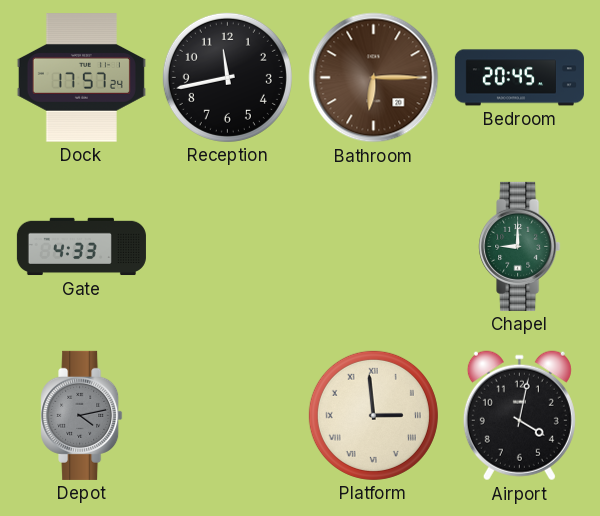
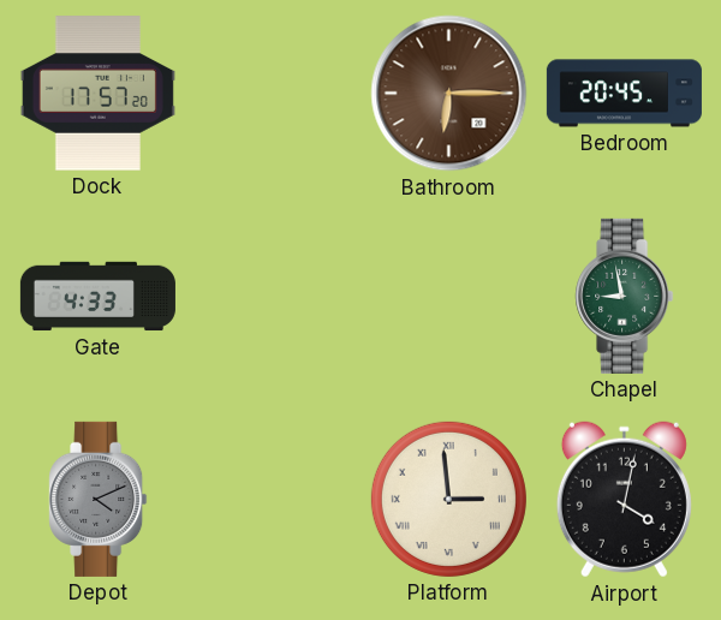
Dock: 17:57:24 -> 17:57:20 (97, 94)
Reception: 11:43 -> none (227, 77)
Chapel: 9:00 -> 8:58 (625, 296)
Depot: 4:13 -> 4:11 (99, 499)
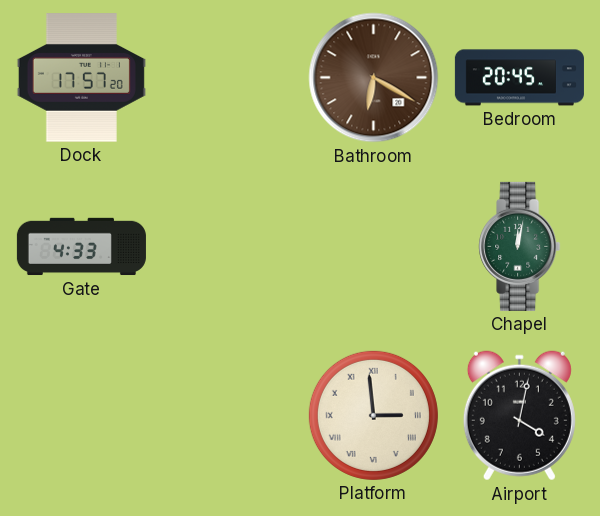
Bathroom: 6:15 -> 6:20 (374, 78)
Chapel: 8:58 -> 12:02 (520, 246)
Depot: 4:11 -> none (99, 499)
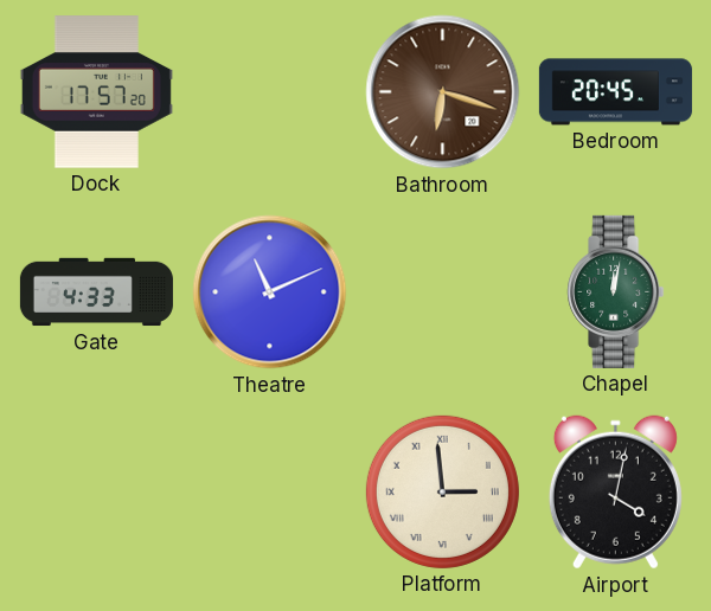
Bathroom: 6:20 -> 6:18 (443, 92)
Theatre: none -> 11:11 (270, 292)
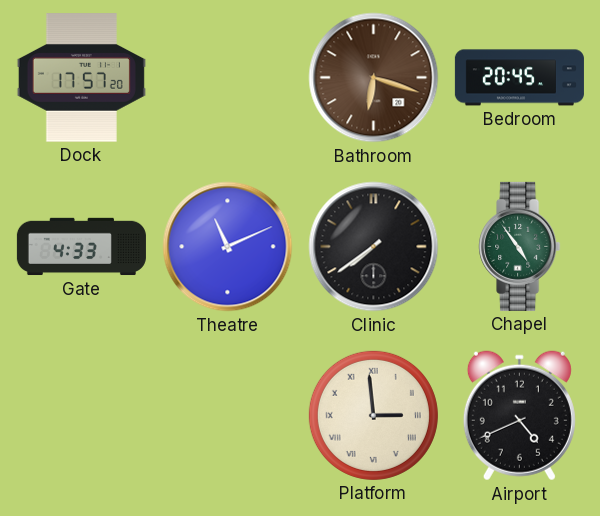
Clinic: none -> 7:39 (374, 247)
Chapel: 12:02 -> 4:54 (520, 246)
Airport: 4:02 -> 4:41 (519, 416)
